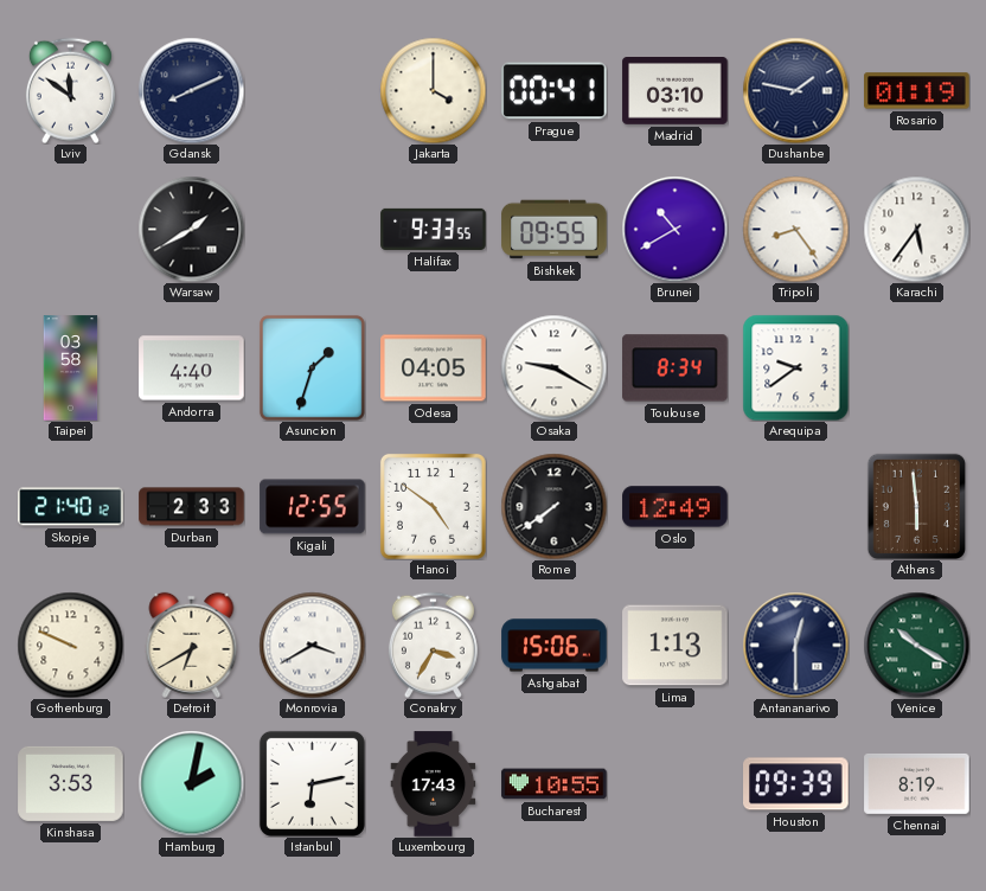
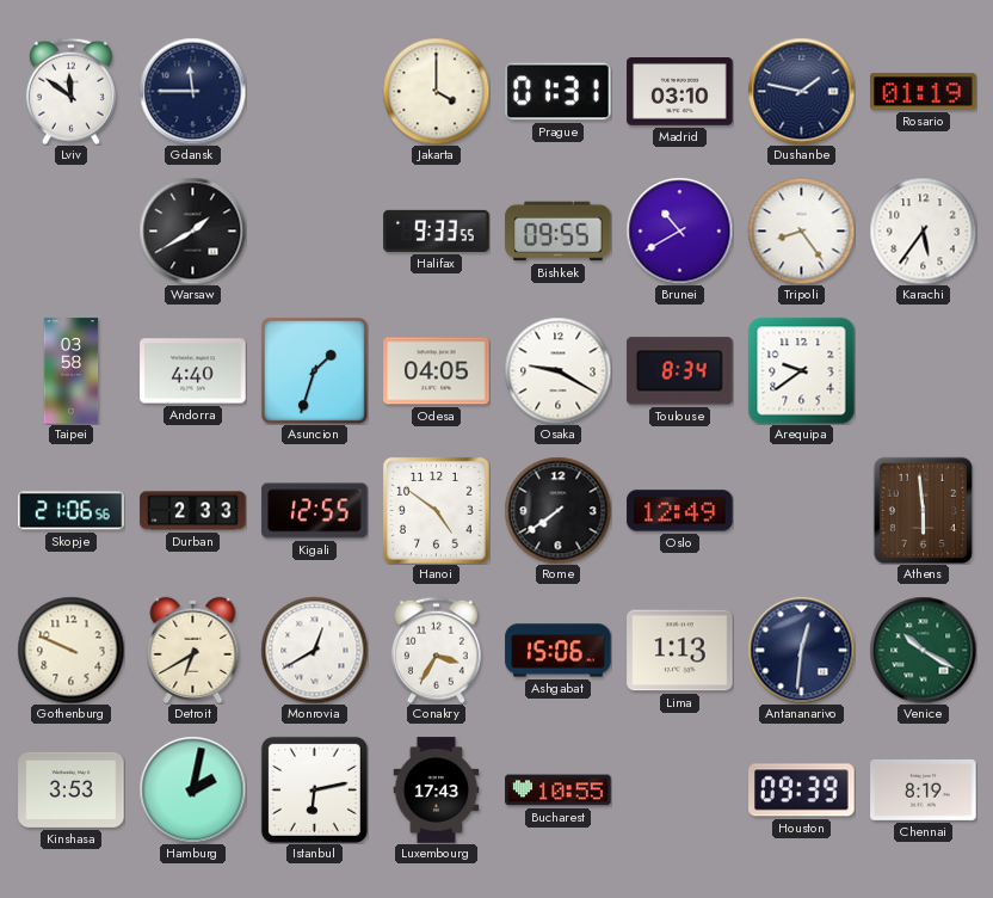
Gdansk: 8:11 -> 11:45 (192, 91)
Prague: 00:41 -> 01:31 (559, 92)
Skopje: 21:40 -> 21:06 (72, 511)
Monrovia: 3:40 -> 12:40 (314, 650)
Antananarivo: 12:30 -> 12:31 (801, 650)
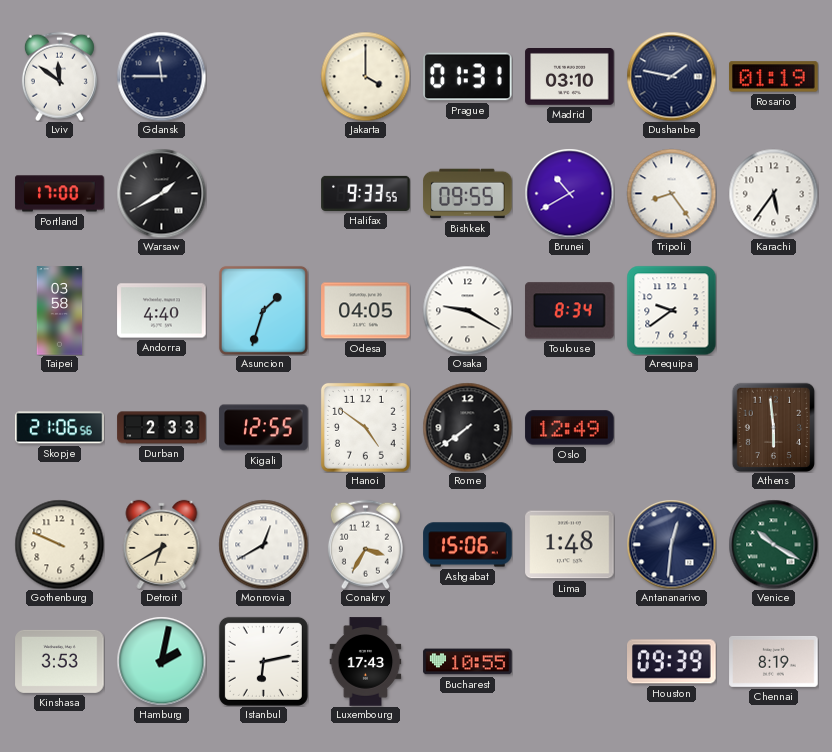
Portland: none -> 17:00 (60, 194)
Lima: 1:13 -> 1:48 (570, 545)
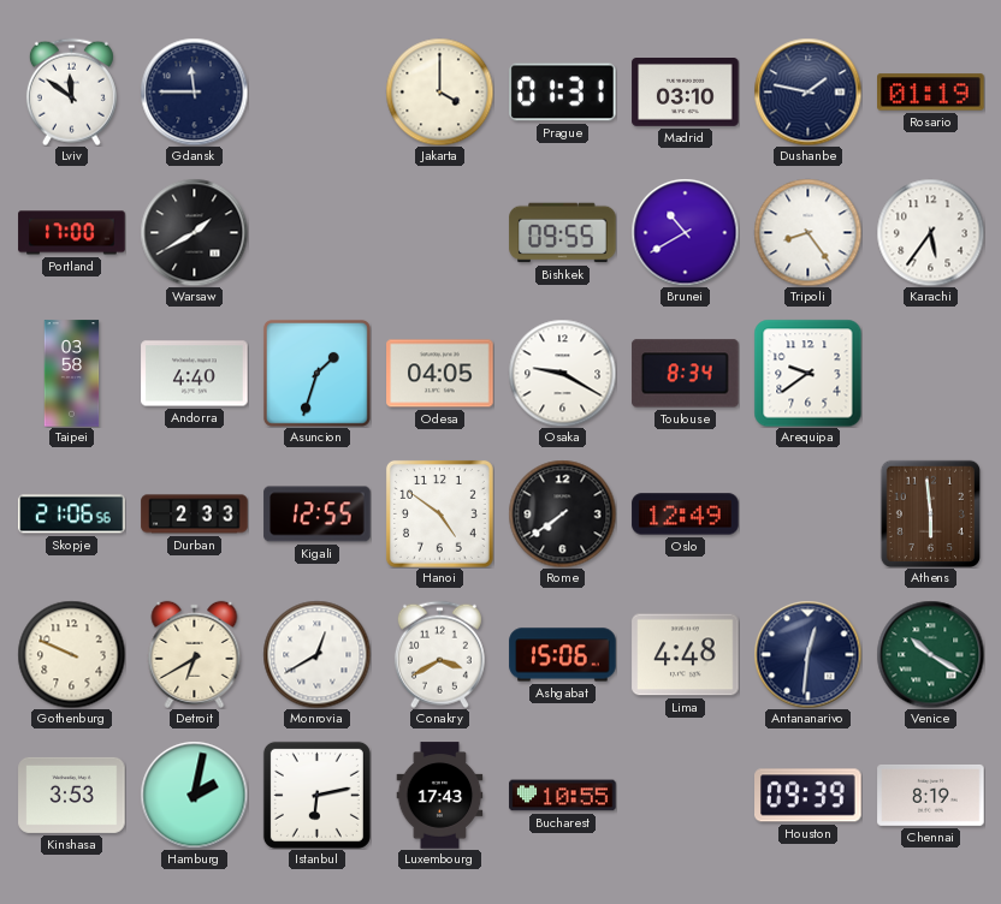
Halifax: 9:33 -> none (366, 193)
Conakry: 3:35 -> 3:40 (439, 654)
Lima: 1:48 -> 4:48 (686, 655)
